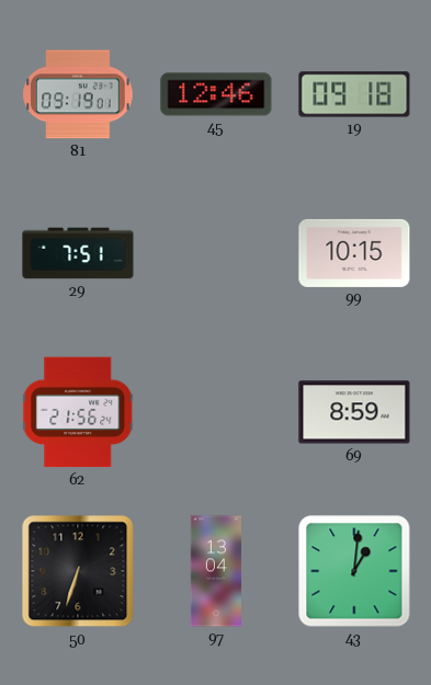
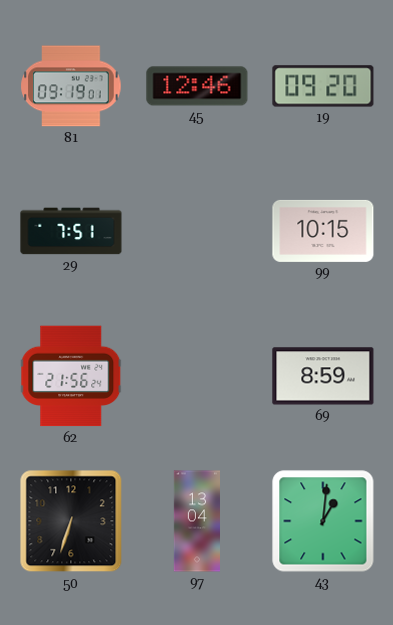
19: 09:18 -> 09:20 (323, 86)
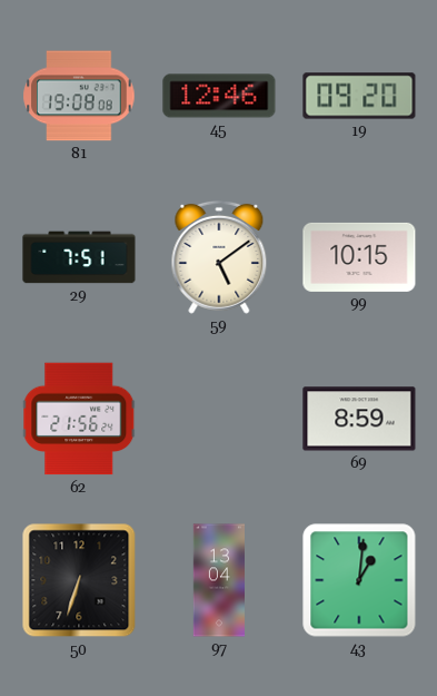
81: 09:19 -> 19:08 (79, 96)
59: none -> 5:09 (219, 257)
